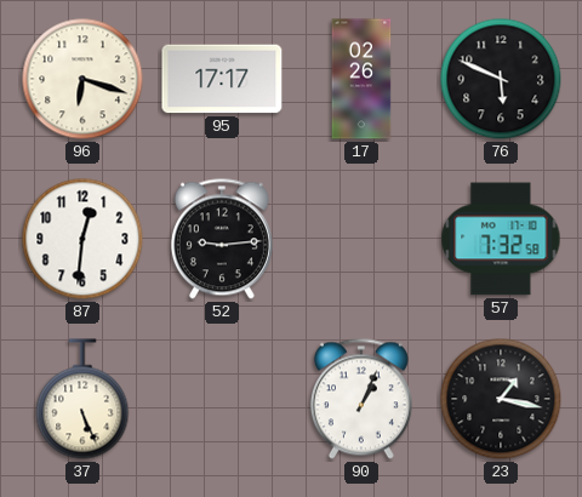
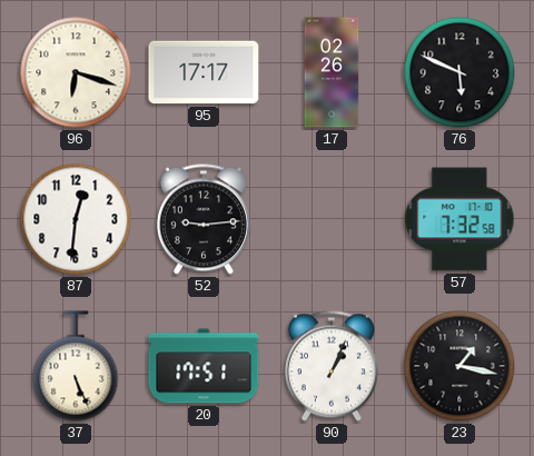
20: none -> 17:51 (204, 366)
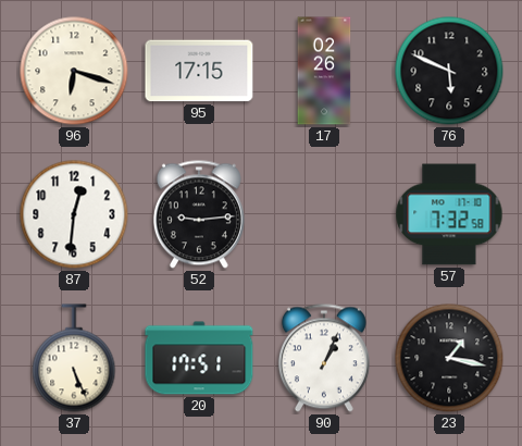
95: 17:17 -> 17:15 (199, 71)
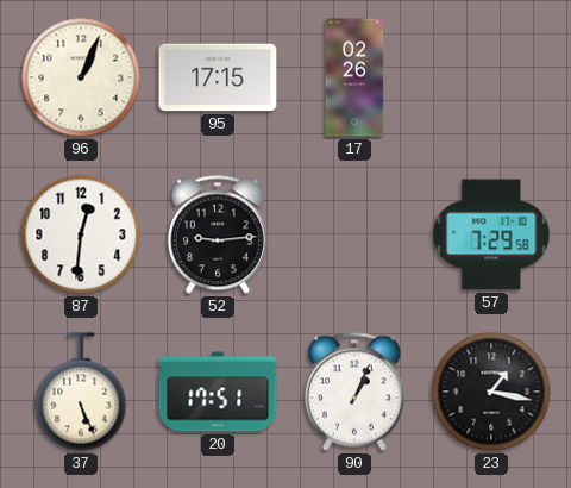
96: 6:18 -> 1:04 (81, 77)
76: 5:49 -> none (449, 71)
57: 7:32 -> 7:29 (491, 234)
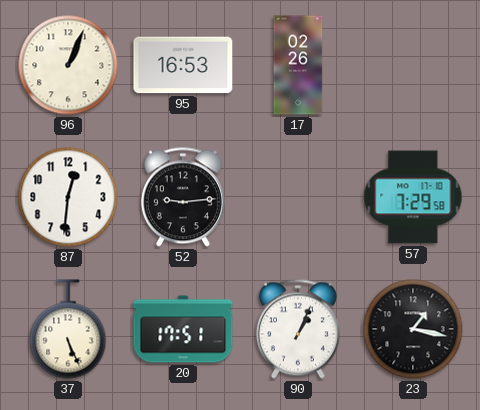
95: 17:15 -> 16:53 (183, 65)
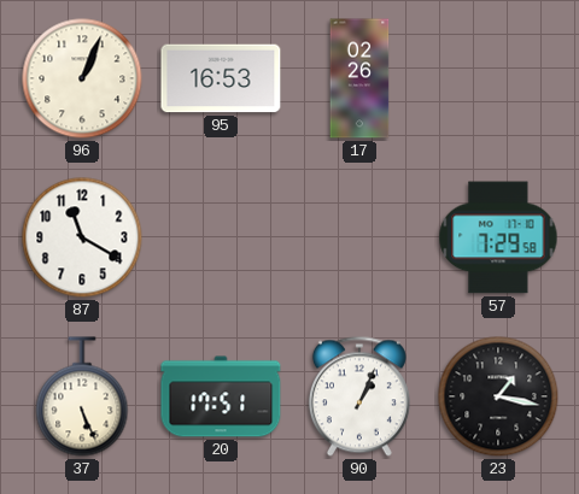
87: 12:31 -> 11:20 (82, 237)
52: 9:14 -> none (183, 197)
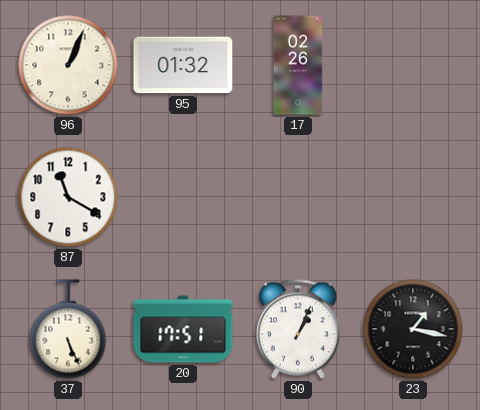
95: 16:53 -> 01:32 (183, 65)
57: 7:29 -> none (498, 237)
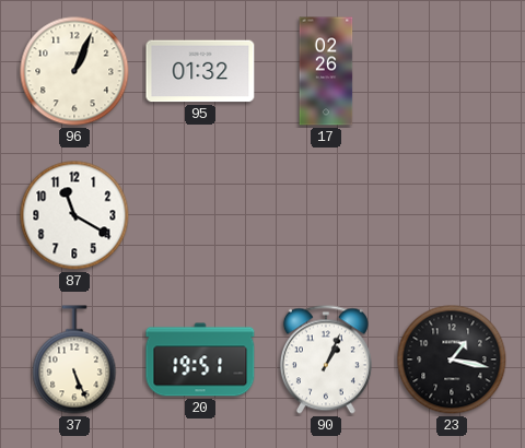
20: 17:51 -> 19:51 (200, 359)
